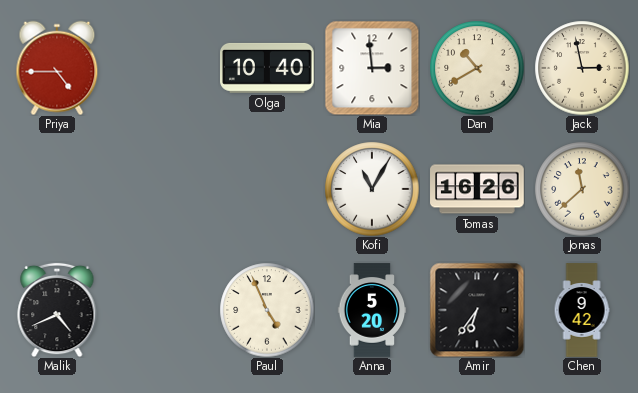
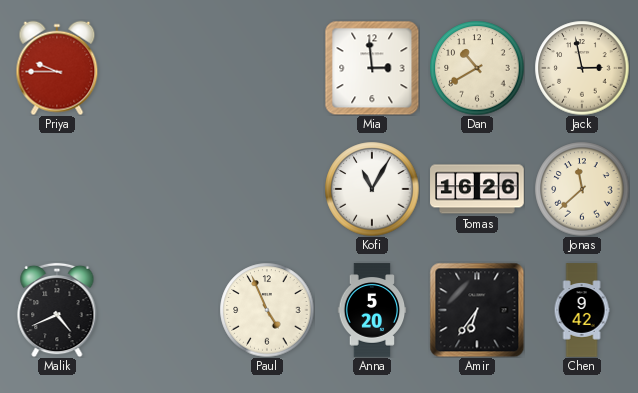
Priya: 4:45 -> 9:45 (57, 68)
Olga: 10:40 -> none (268, 68)
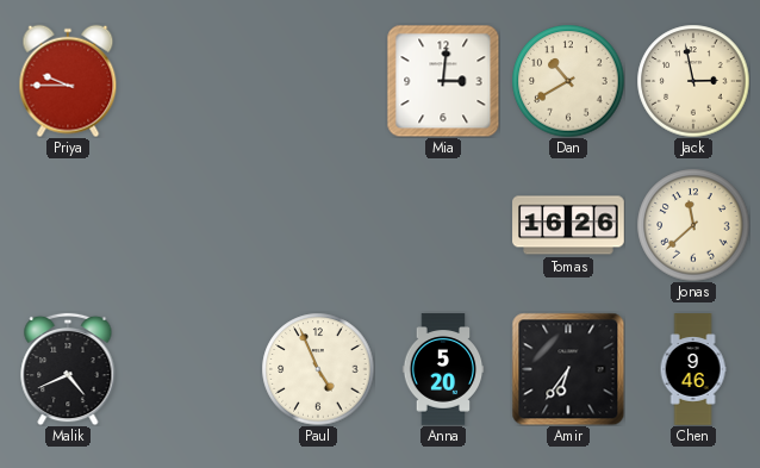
Mia: 2:59 -> 3:01 (443, 81)
Kofi: 11:05 -> none (372, 189)
Chen: 9:42 -> 9:46 (693, 369)
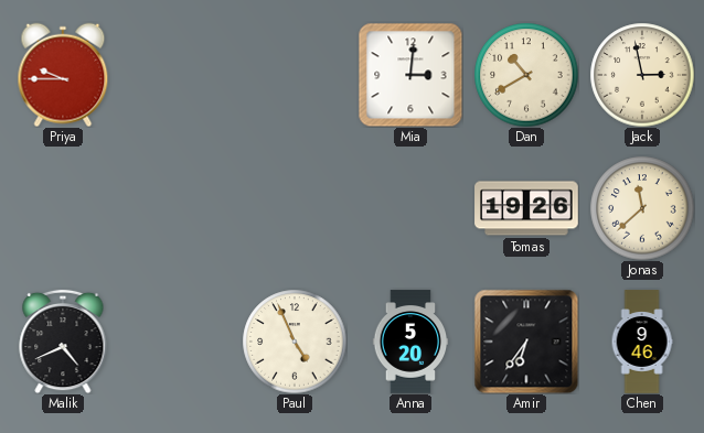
Tomas: 16:26 -> 19:26 (526, 208)
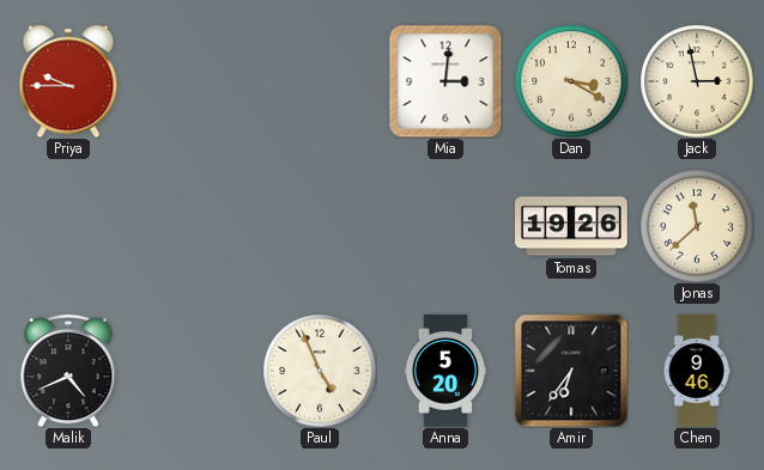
Dan: 10:40 -> 3:20 (571, 81)
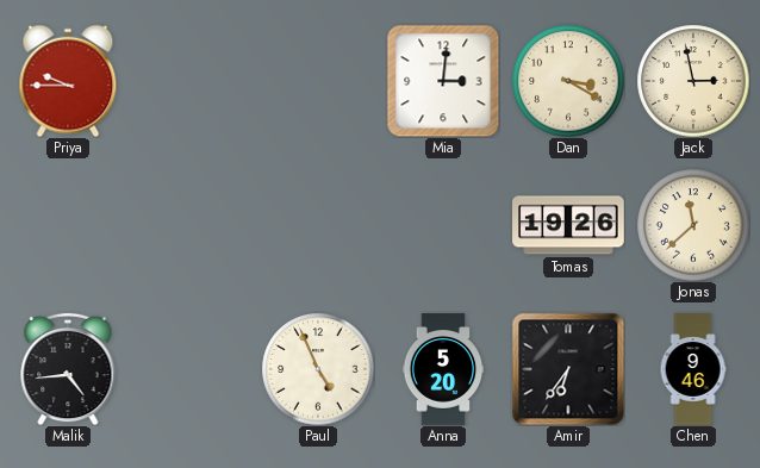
Malik: 4:41 -> 4:44 (68, 369)
